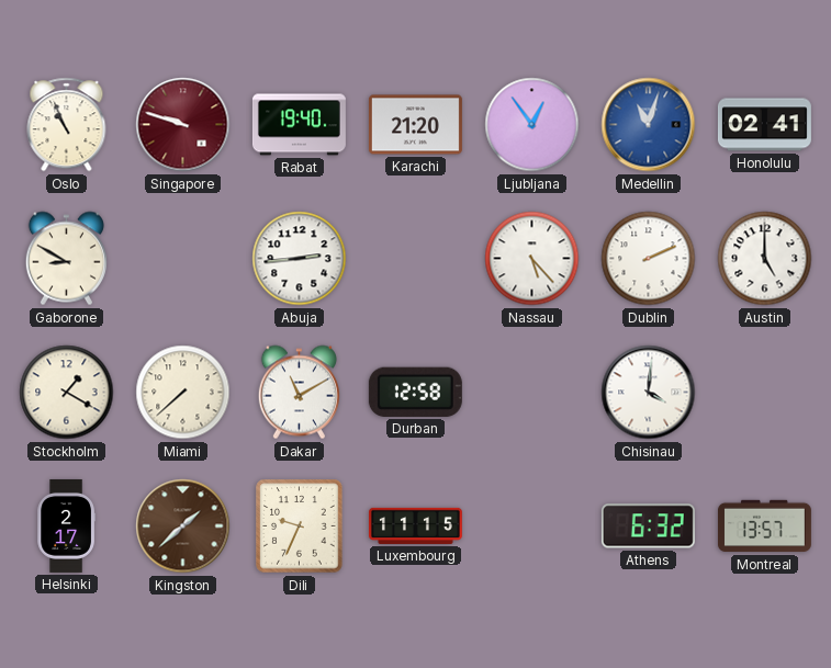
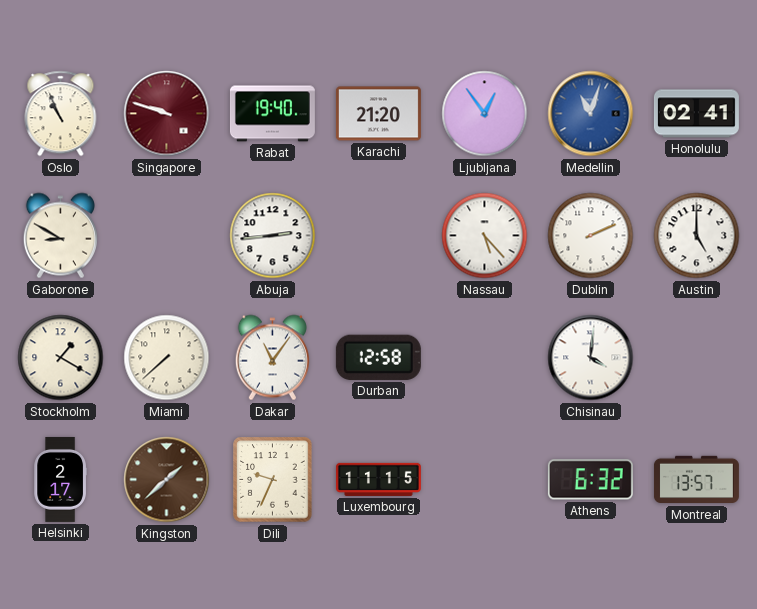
Dakar: 11:10 -> 11:06 (272, 358)
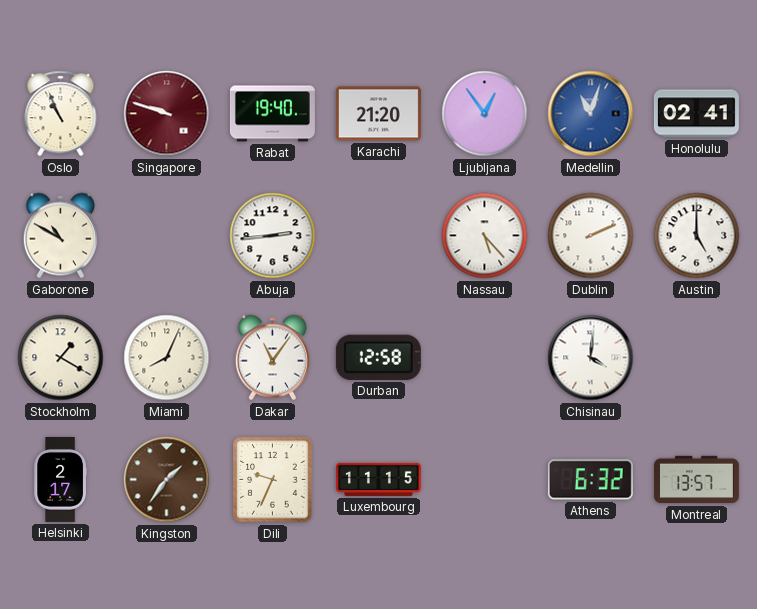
Gaborone: 8:50 -> 10:50 (60, 236)
Miami: 7:38 -> 8:04 (167, 358)
Kingston: 1:38 -> 1:36 (167, 480)
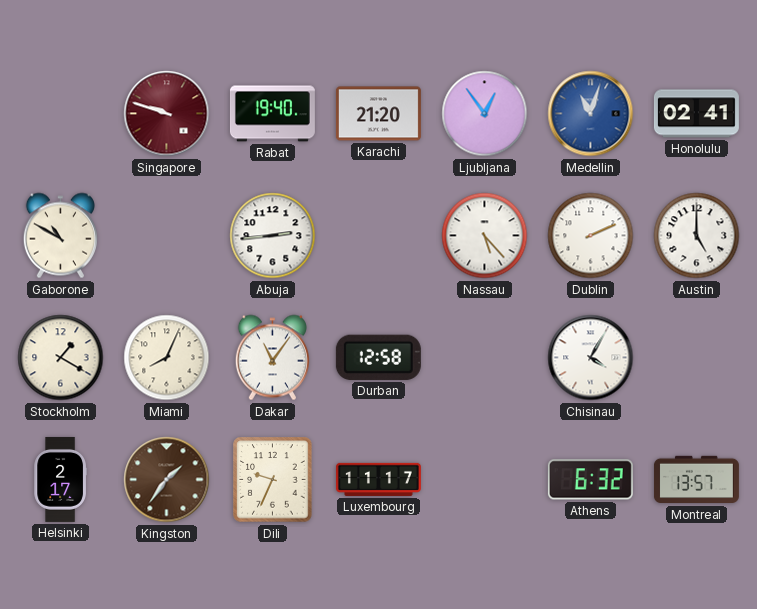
Oslo: 10:56 -> none (61, 114)
Chisinau: 4:01 -> 4:05 (591, 358)
Luxembourg: 11:15 -> 11:17 (378, 479)
